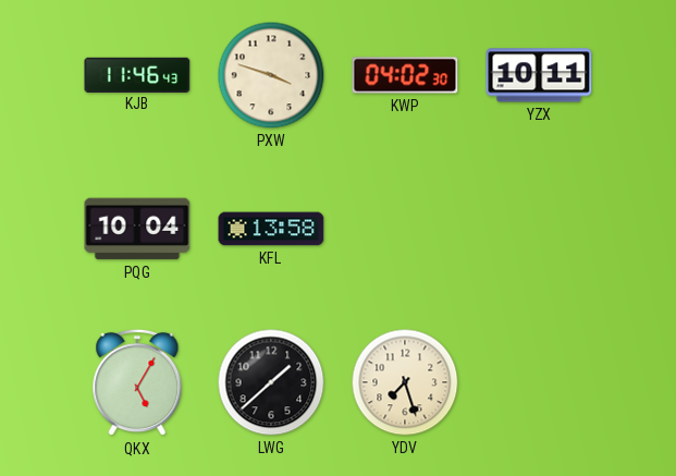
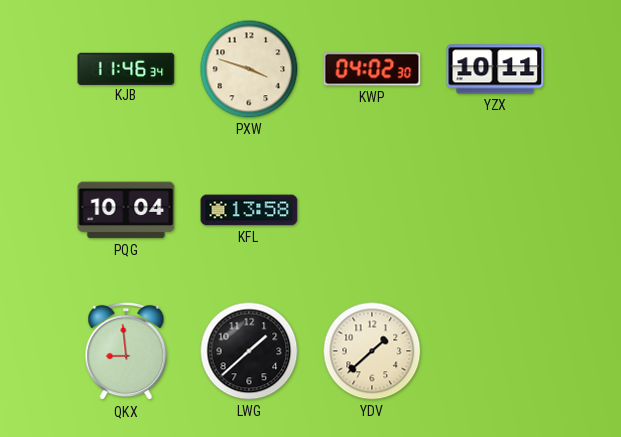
KJB: 11:46:43 -> 11:46:34 (126, 68)
QKX: 5:05 -> 8:59 (126, 351)
YDV: 7:27 -> 1:38 (372, 351)
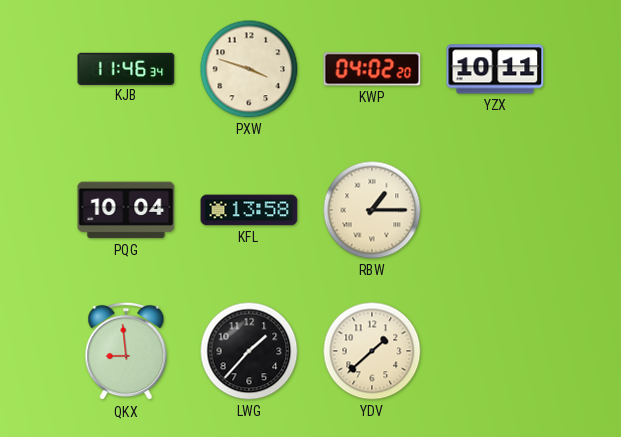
KWP: 04:02:30 -> 04:02:20 (372, 69)
RBW: none -> 1:15 (372, 210)
LWG: 1:38 -> 1:37 (249, 351)
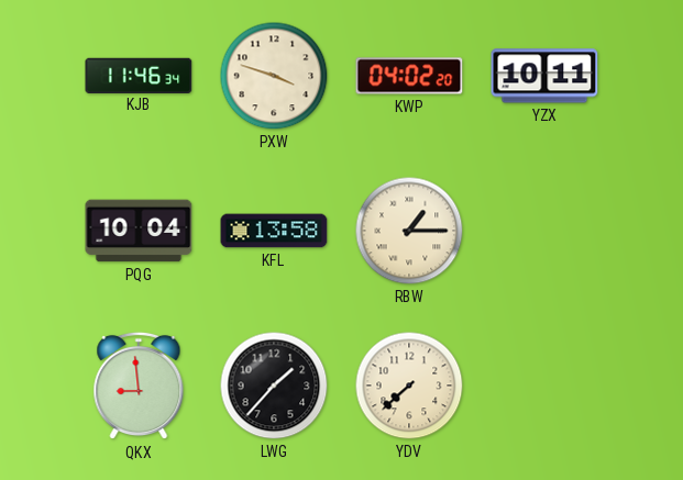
YDV: 1:38 -> 7:38 (409, 386)
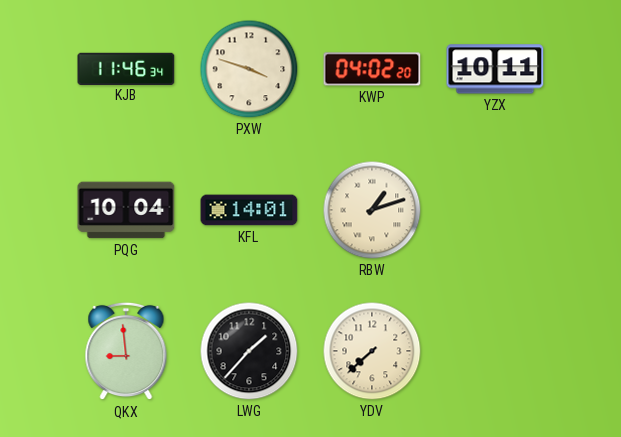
KFL: 13:58 -> 14:01 (249, 210)
RBW: 1:15 -> 1:12 (372, 210)
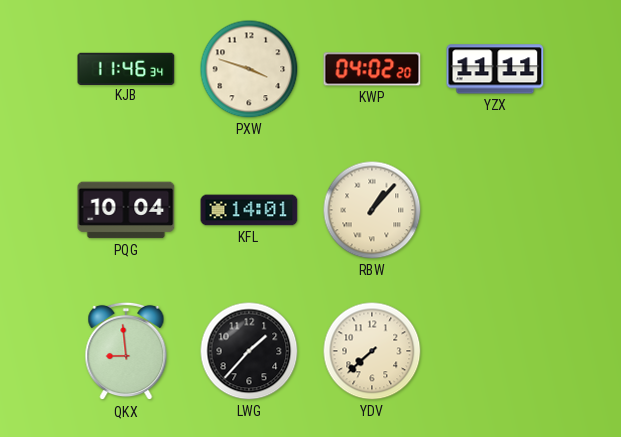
YZX: 10:11 -> 11:11 (495, 69)
RBW: 1:12 -> 1:07 (372, 210)
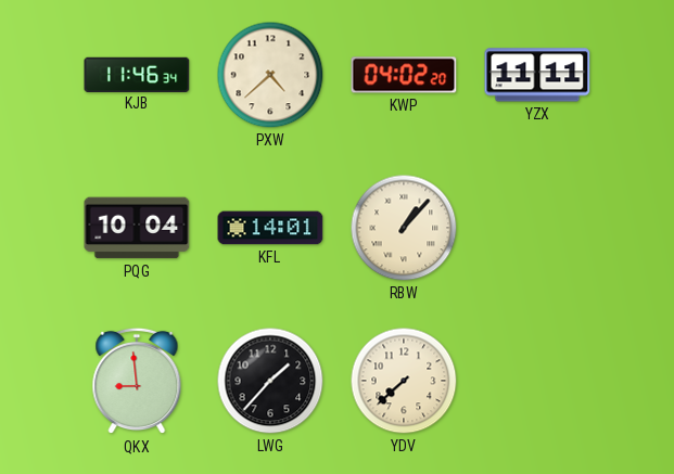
PXW: 3:48 -> 4:38 (270, 75)
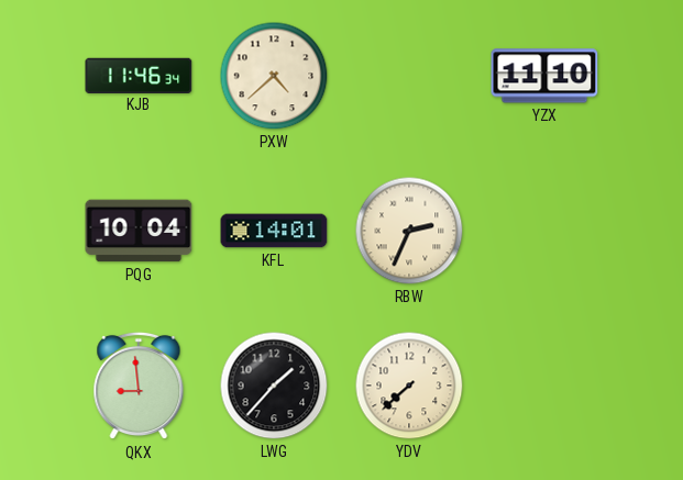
KWP: 04:02 -> none (404, 75)
YZX: 11:11 -> 11:10 (544, 76)
RBW: 1:07 -> 2:34 (409, 231)
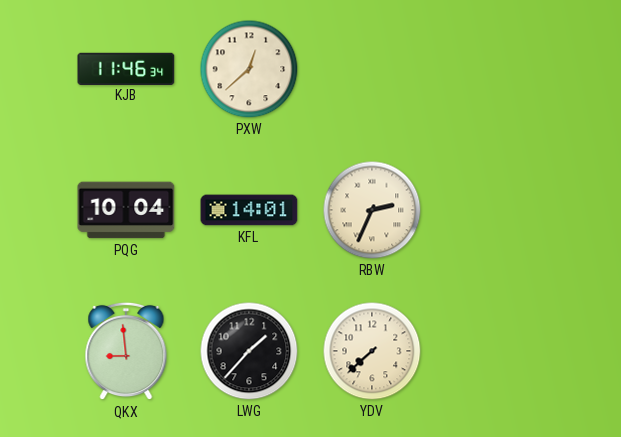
PXW: 4:38 -> 12:38 (249, 69)
YZX: 11:10 -> none (544, 76)
